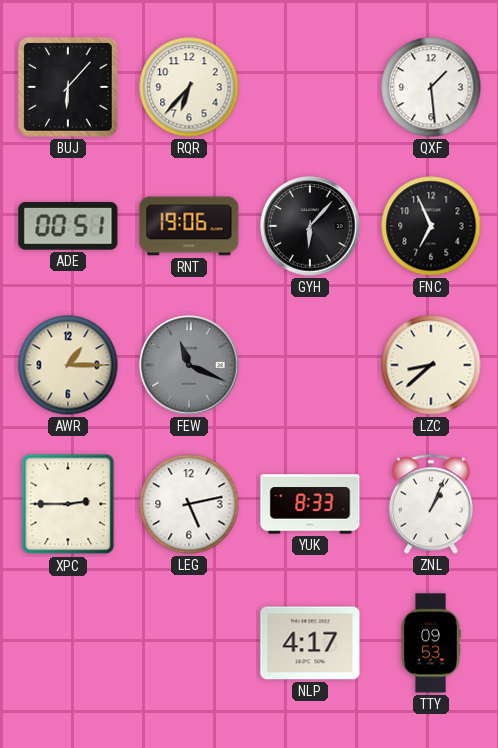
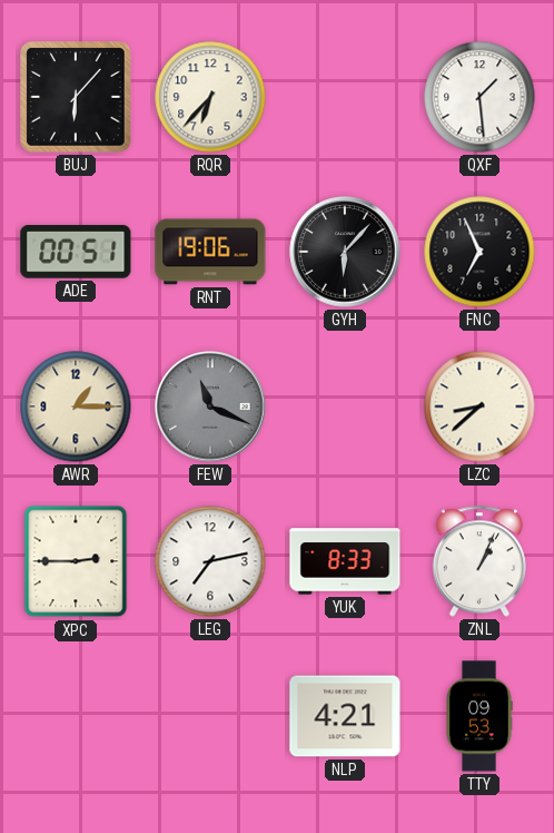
LEG: 5:13 -> 7:13 (210, 561)
NLP: 4:17 -> 4:21 (345, 716)
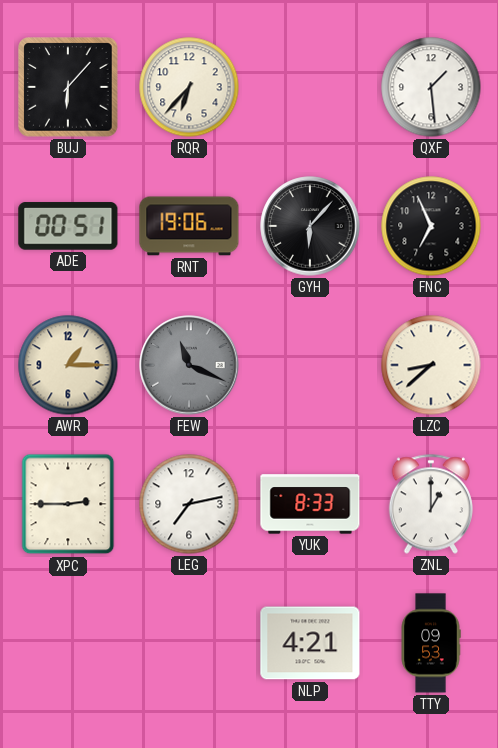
ZNL: 1:04 -> 1:00 (431, 504)
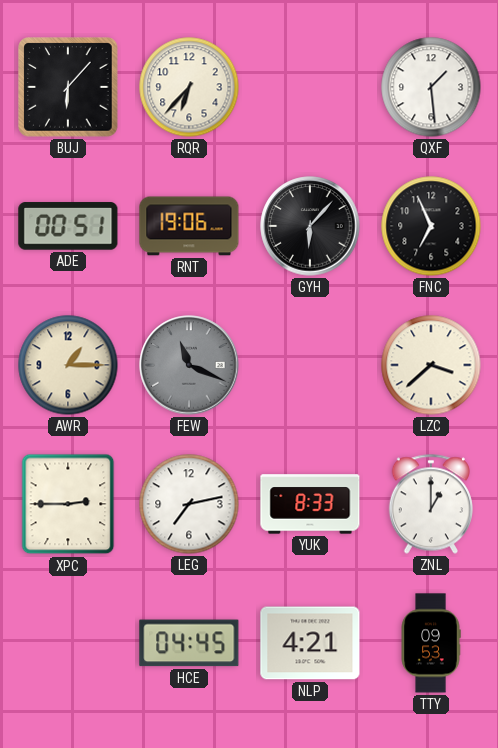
LZC: 8:38 -> 3:38 (431, 365)
HCE: none -> 04:45 (189, 643)
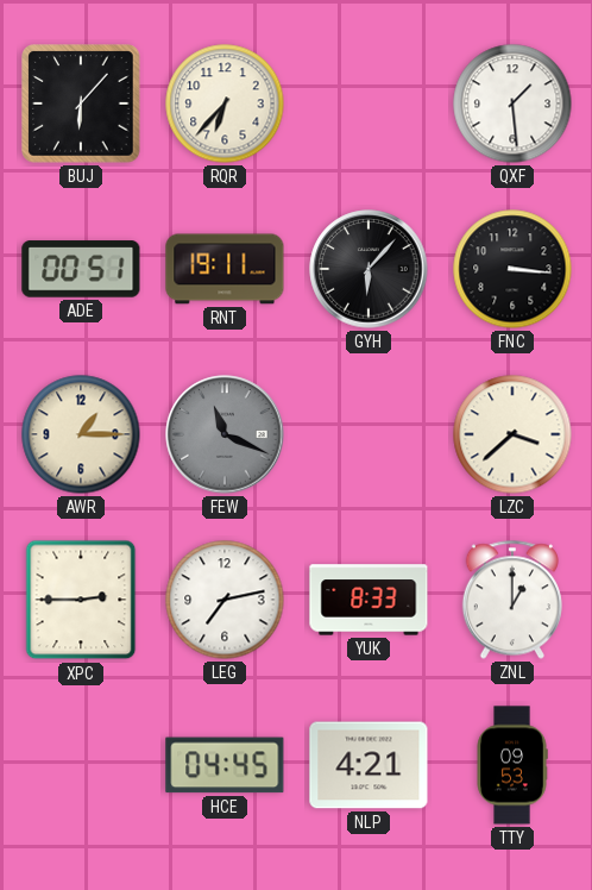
RNT: 19:06 -> 19:11 (225, 269)
FNC: 6:56 -> 3:16 (512, 269)
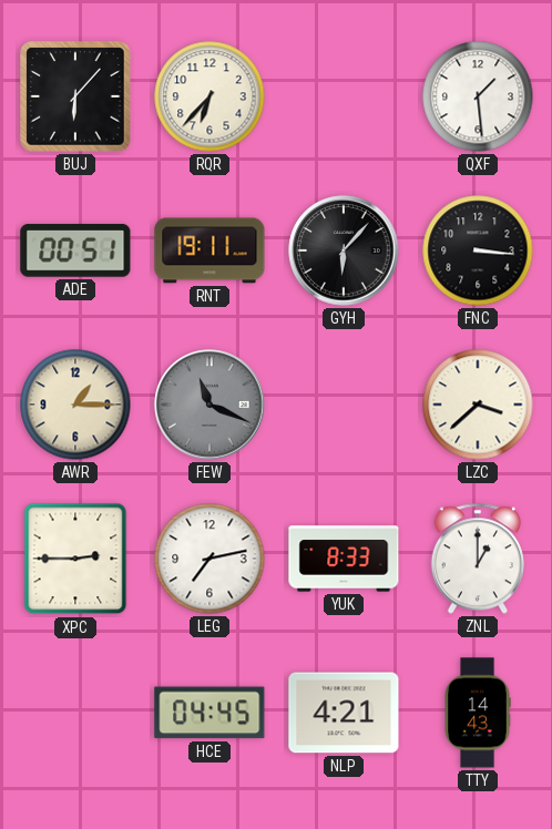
TTY: 09:53 -> 14:43 (478, 713)
